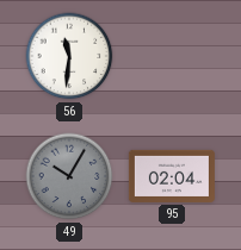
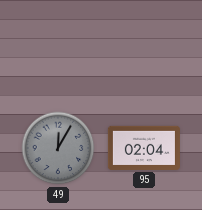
56: 11:31 -> none (69, 56)
49: 10:05 -> 12:05 (58, 148)
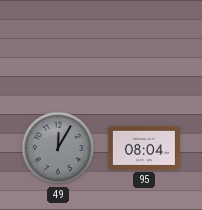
95: 02:04 -> 08:04 (144, 148)
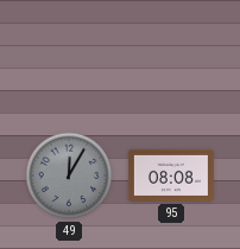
95: 08:04 -> 08:08 (171, 175)
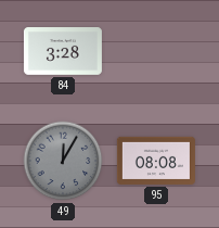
84: none -> 3:28 (63, 52)
